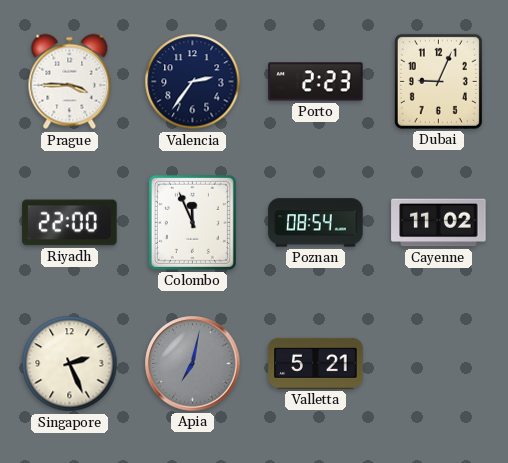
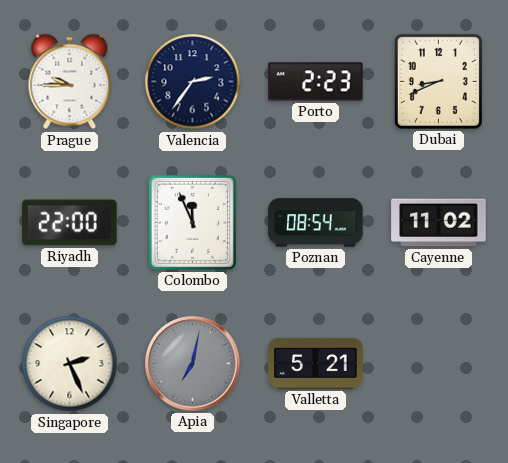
Prague: 3:45 -> 9:45 (70, 82)
Dubai: 9:04 -> 8:41 (438, 81)
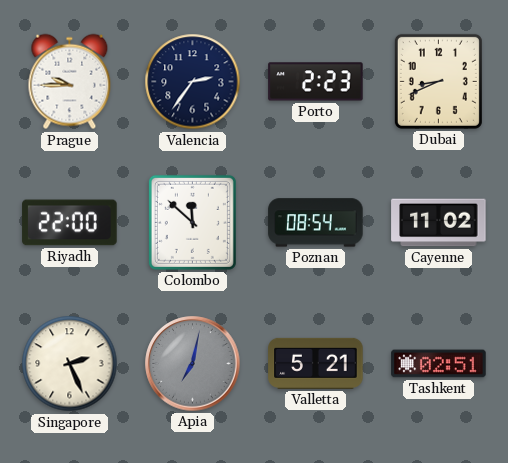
Colombo: 11:56 -> 11:52 (192, 222)
Tashkent: none -> 02:51 (439, 364)
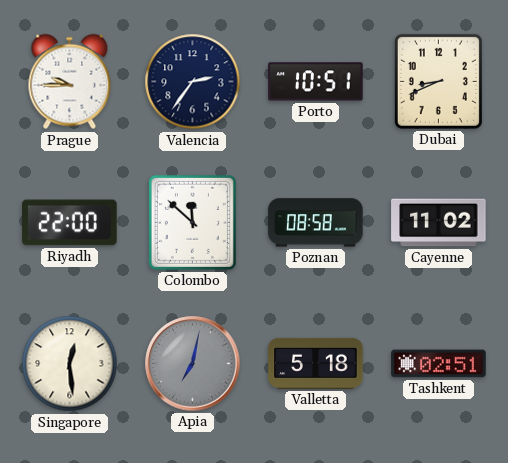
Porto: 2:23 -> 10:51 (316, 82)
Poznan: 08:54 -> 08:58 (316, 223)
Singapore: 2:26 -> 12:29 (70, 364)
Valletta: 5:21 -> 5:18 (316, 363)
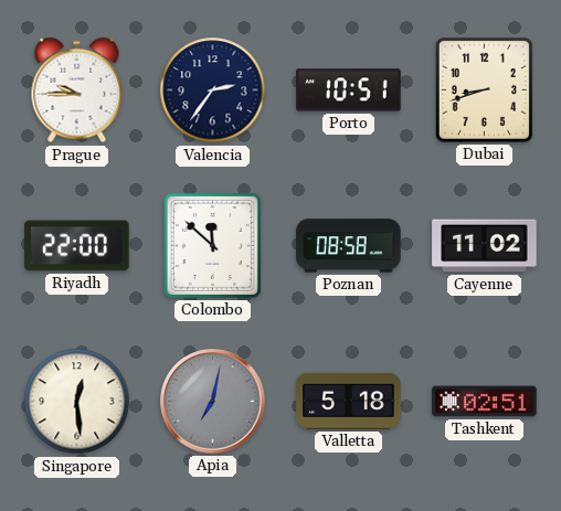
Dubai: 8:41 -> 8:42 (484, 89)
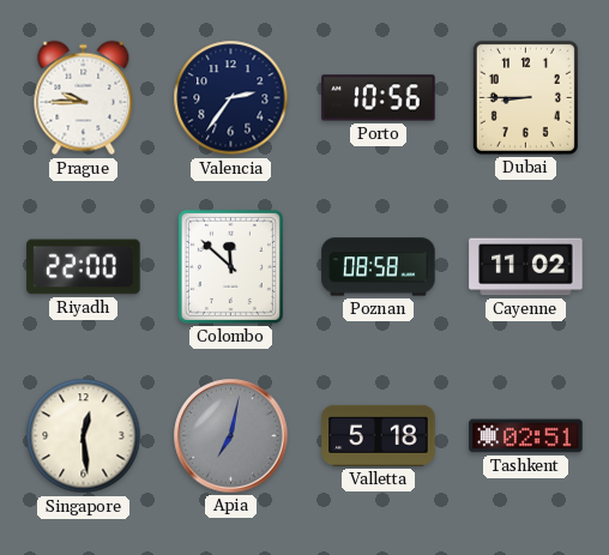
Porto: 10:51 -> 10:56 (379, 98)
Dubai: 8:42 -> 8:45 (525, 97)
